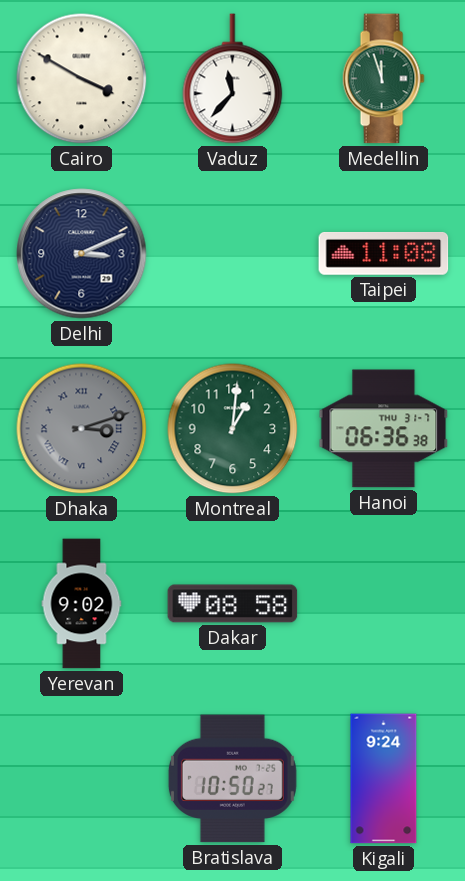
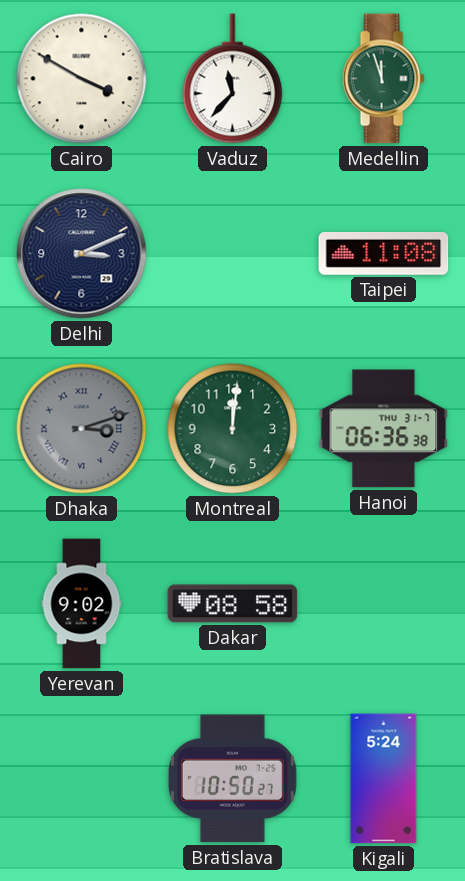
Montreal: 1:01 -> 12:01 (233, 429)
Kigali: 9:24 -> 5:24 (384, 779)
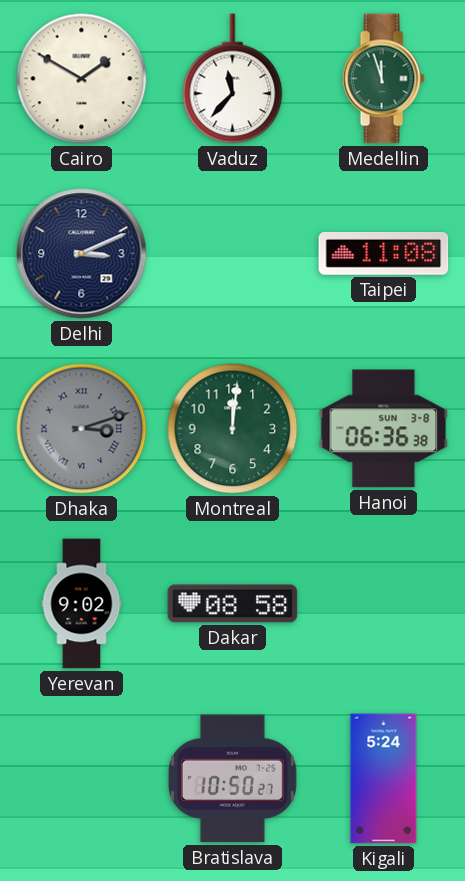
Cairo: 3:50 -> 1:50 (82, 79)
Hanoi date: THU 31-7 -> SUN 3-8 (384, 429)
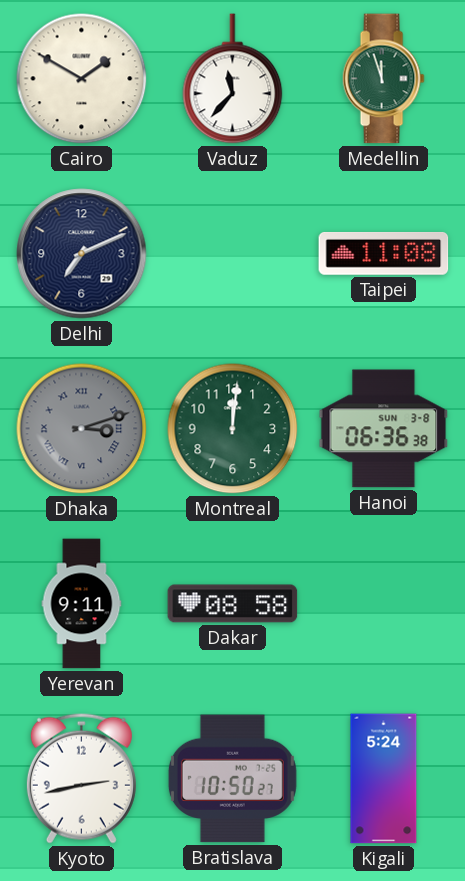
Delhi: 3:11 -> 7:11 (82, 254)
Yerevan: 9:02 -> 9:11 (82, 604)
Kyoto: none -> 2:43 (81, 778)
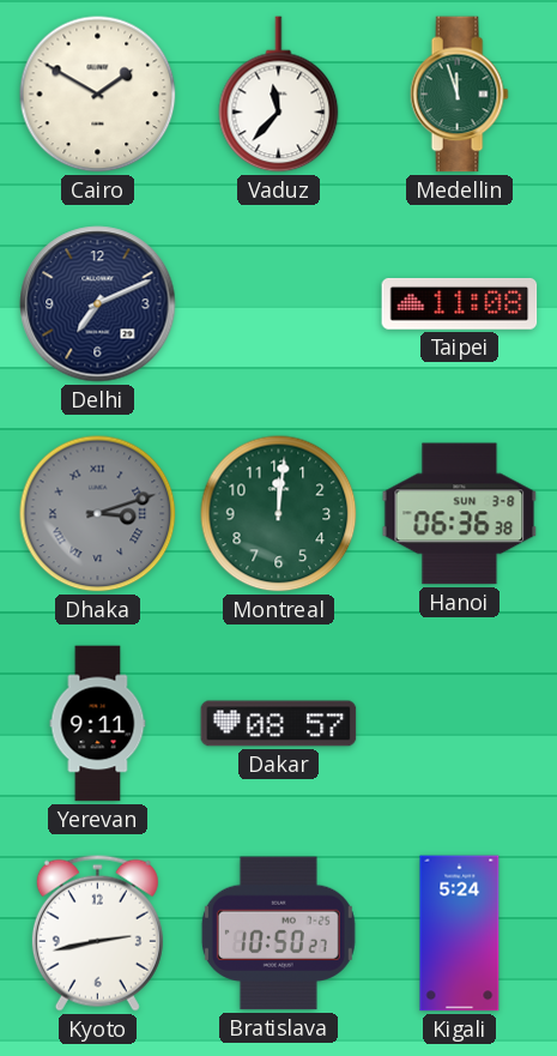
Dakar: 08:58 -> 08:57 (279, 724)
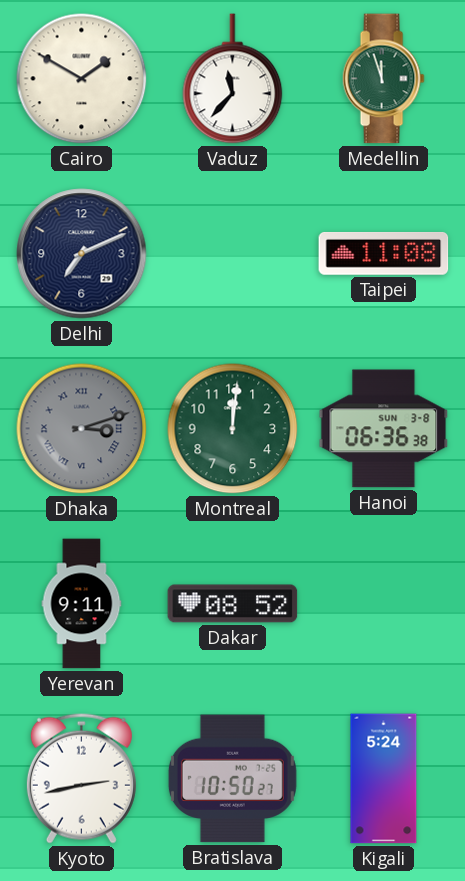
Dakar: 08:57 -> 08:52 (233, 604)
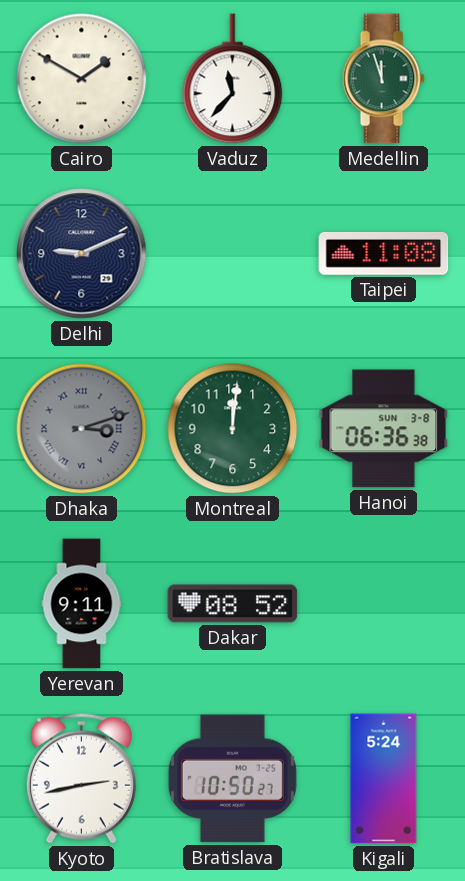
Delhi: 7:11 -> 9:11 (82, 254)
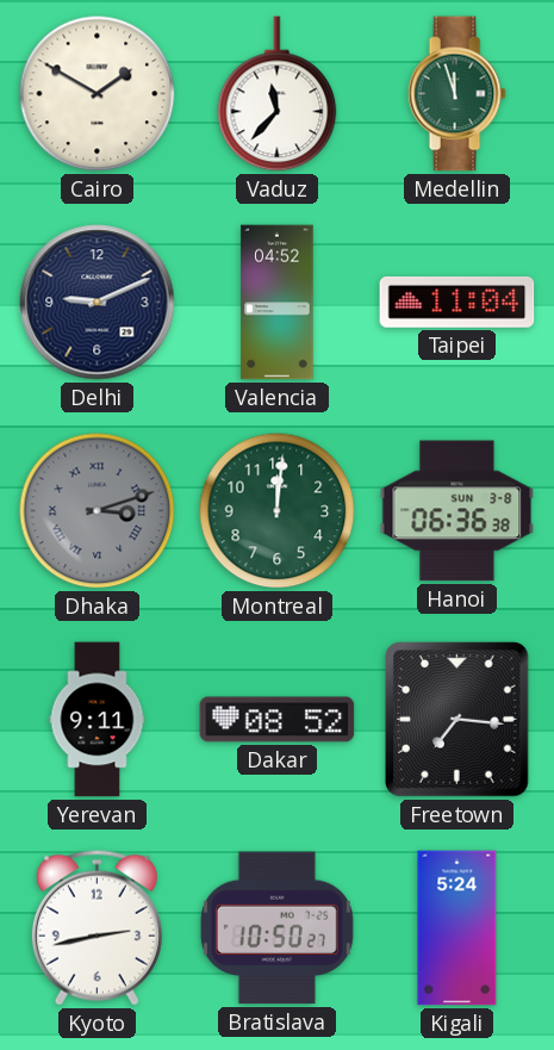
Valencia: none -> 04:52 (278, 303)
Taipei: 11:08 -> 11:04 (457, 302)
Freetown: none -> 7:16 (457, 720)
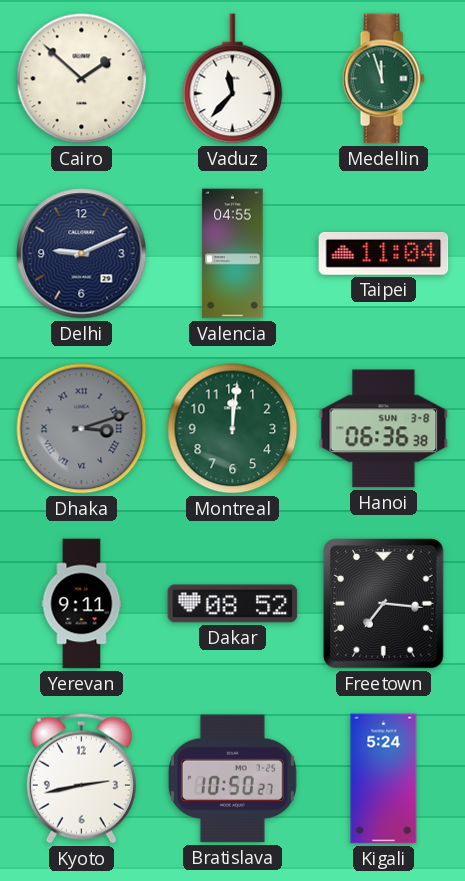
Cairo: 1:50 -> 1:52 (82, 79)
Valencia: 04:52 -> 04:55 (233, 254)
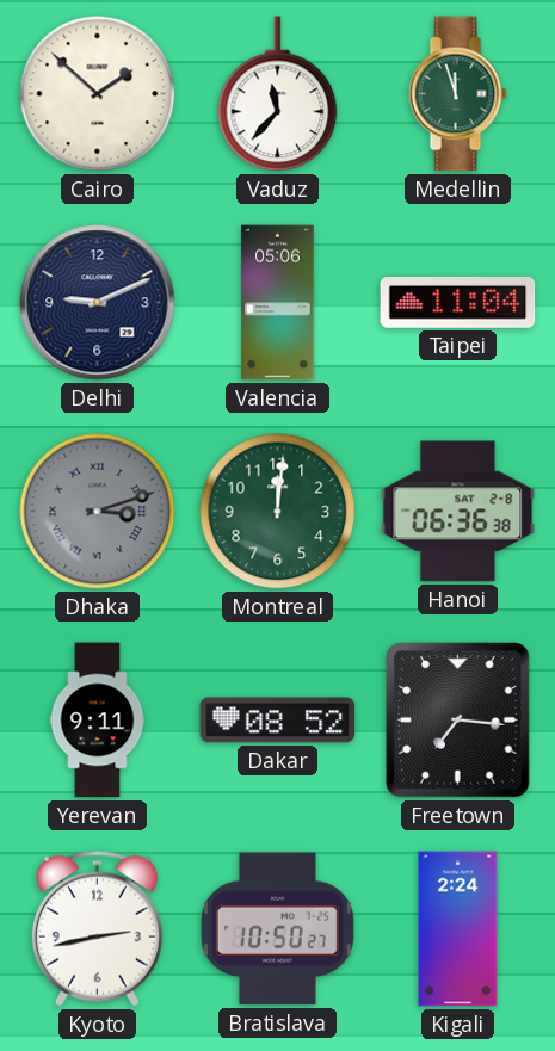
Valencia: 04:55 -> 05:06 (278, 303)
Hanoi date: SUN 3-8 -> SAT 2-8 (458, 512)
Kigali: 5:24 -> 2:24 (458, 929)
